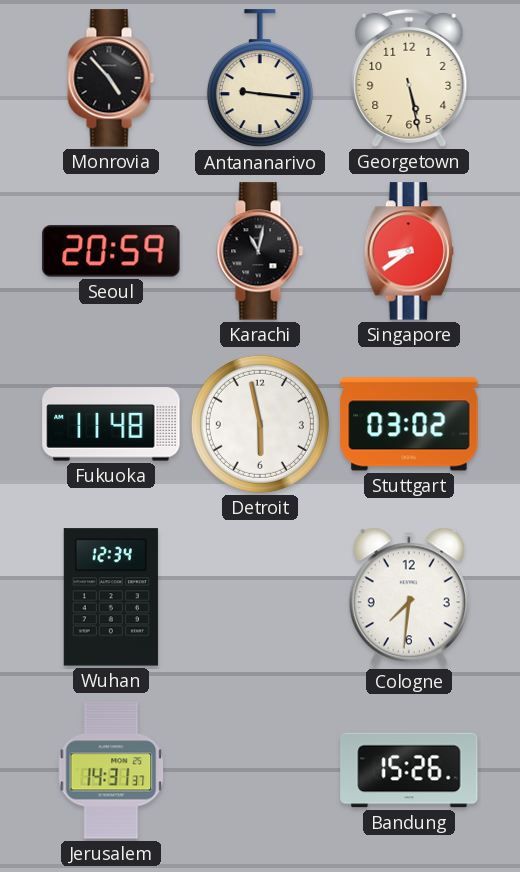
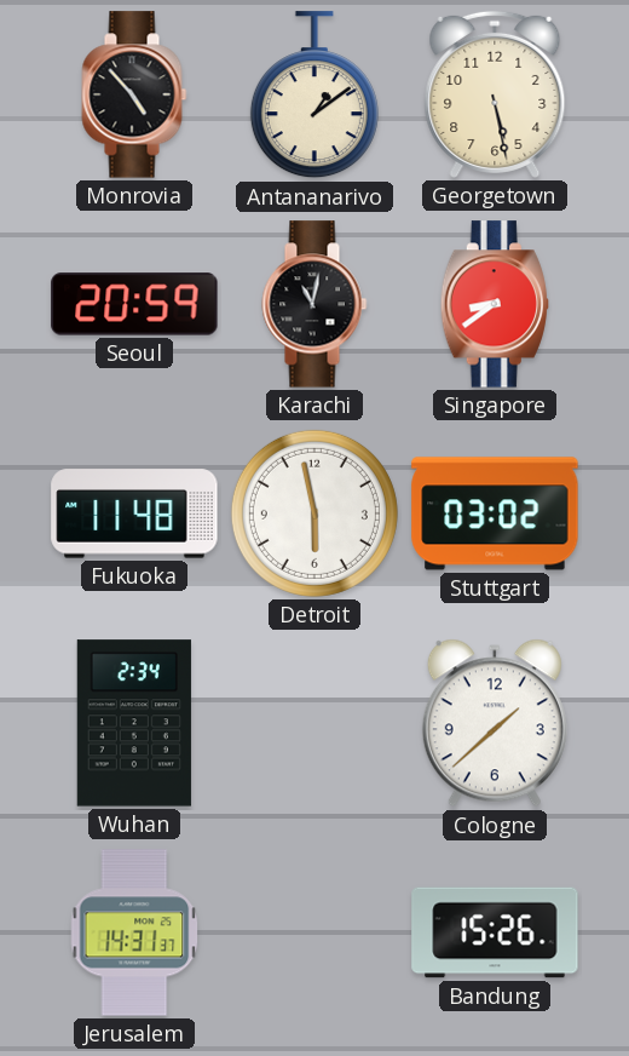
Antananarivo: 9:16 -> 1:09 (314, 96)
Wuhan: 12:34 -> 2:34 (134, 723)
Cologne: 7:31 -> 1:38 (495, 723)
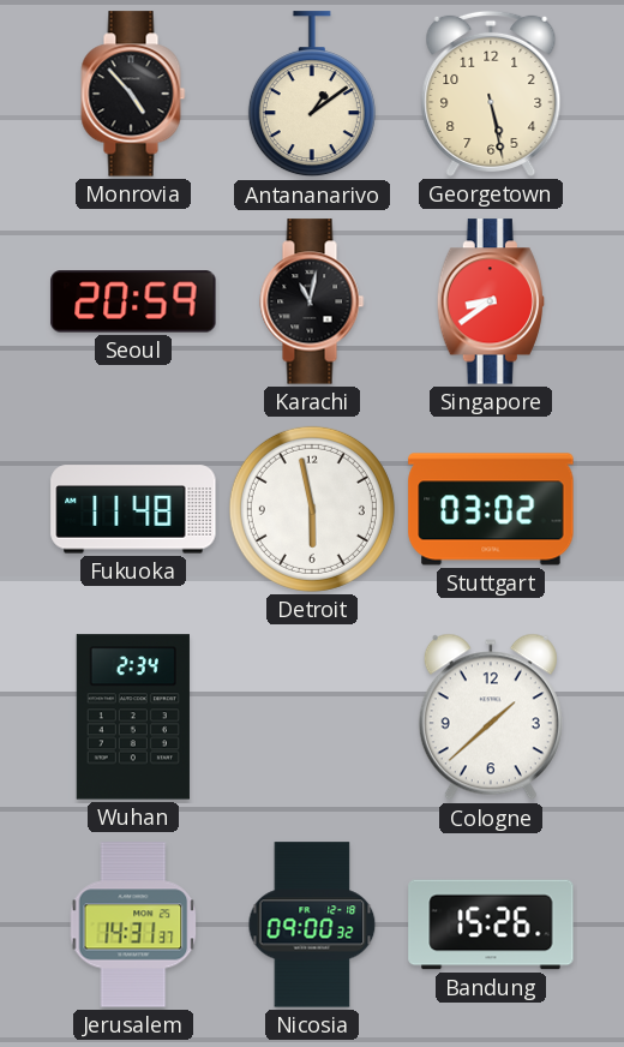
Nicosia: none -> 09:00 (312, 925)
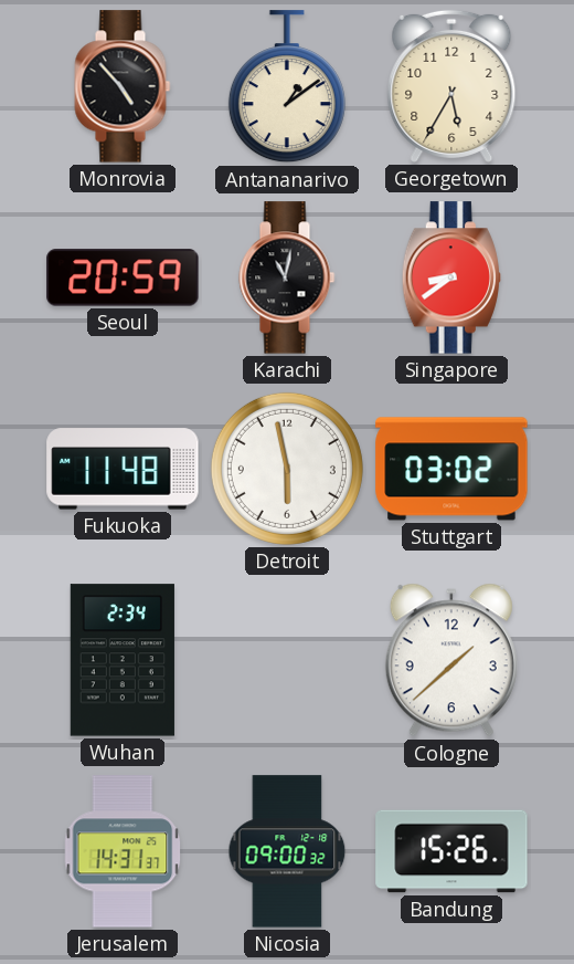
Georgetown: 5:28 -> 5:35 (451, 86)
